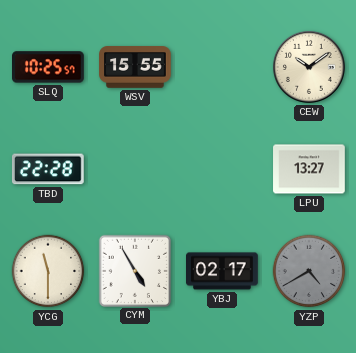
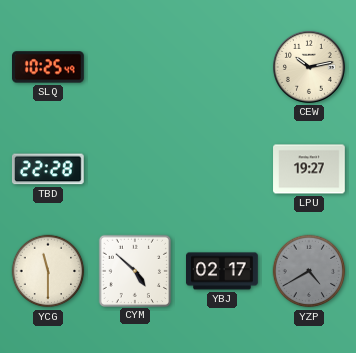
SLQ: 10:25:57 -> 10:25:49 (49, 67)
WSV: 15:55 -> none (135, 67)
CEW: 10:09 -> 10:13 (309, 67)
LPU: 13:27 -> 19:27 (309, 169)
CYM: 4:55 -> 4:52 (134, 270)
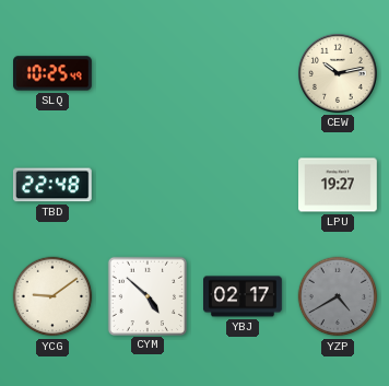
TBD: 22:28 -> 22:48 (52, 185)
YCG: 11:30 -> 9:09 (52, 296)
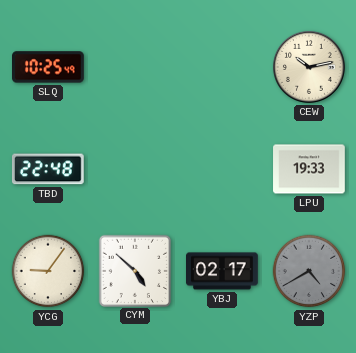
LPU: 19:27 -> 19:33 (309, 169)
YCG: 9:09 -> 9:06 (48, 271)
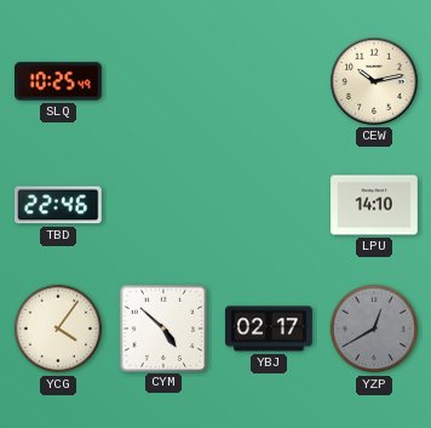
TBD: 22:48 -> 22:46 (58, 205)
LPU: 19:33 -> 14:10 (374, 205)
YCG: 9:06 -> 4:06 (58, 329)
YZP: 4:40 -> 12:40 (374, 329)
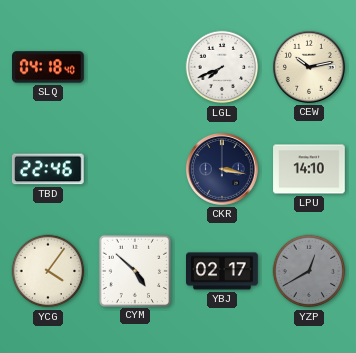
SLQ: 10:25 -> 04:18 (49, 67)
LGL: none -> 7:41 (222, 67)
CKR: none -> 3:17 (222, 169)
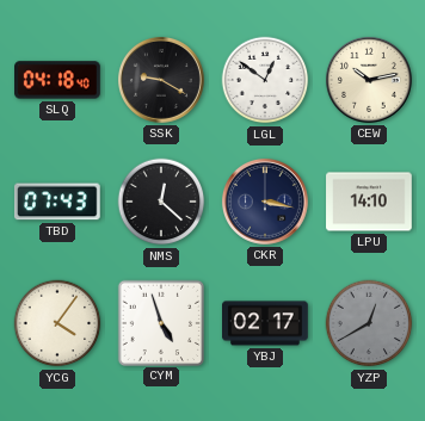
SSK: none -> 9:20 (161, 80)
LGL: 7:41 -> 12:51 (265, 80)
TBD: 22:46 -> 07:43 (57, 202)
NMS: none -> 12:22 (161, 202)
CYM: 4:52 -> 4:57 (160, 322)
